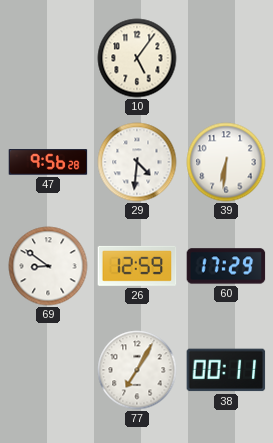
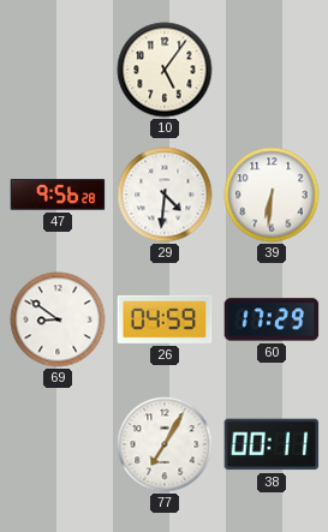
26: 12:59 -> 04:59 (165, 319)
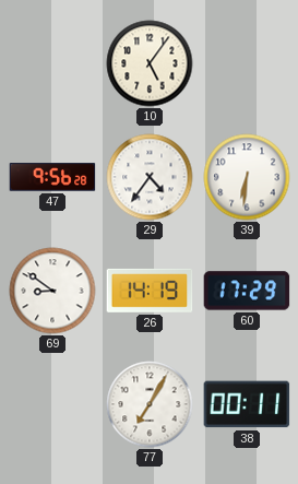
29: 4:31 -> 4:36 (150, 177)
26: 04:59 -> 14:19 (150, 291)
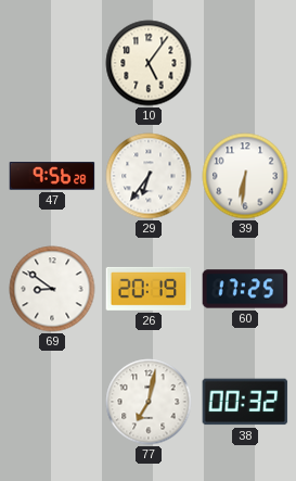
29: 4:36 -> 6:36 (149, 176)
26: 14:19 -> 20:19 (149, 289)
60: 17:29 -> 17:25 (245, 289)
77: 7:05 -> 7:02 (149, 402)
38: 00:11 -> 00:32 (245, 402)
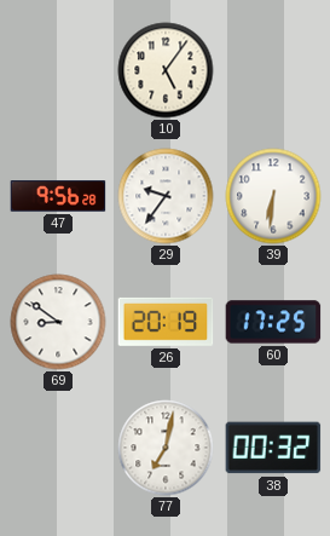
29: 6:36 -> 9:36 (166, 196)
